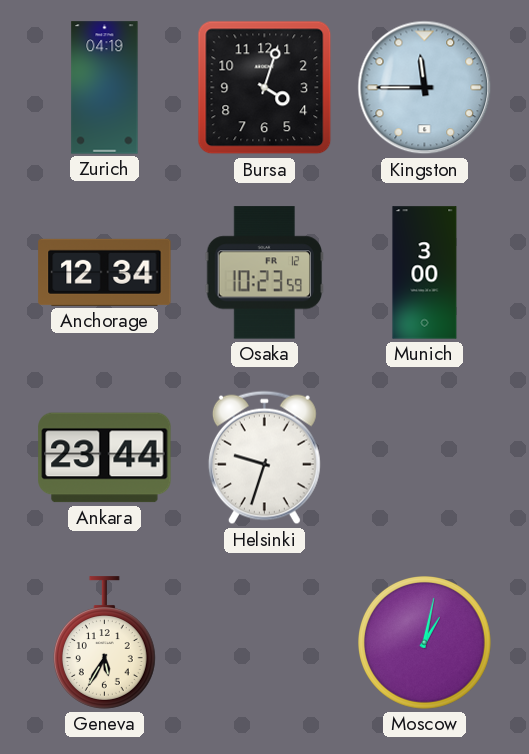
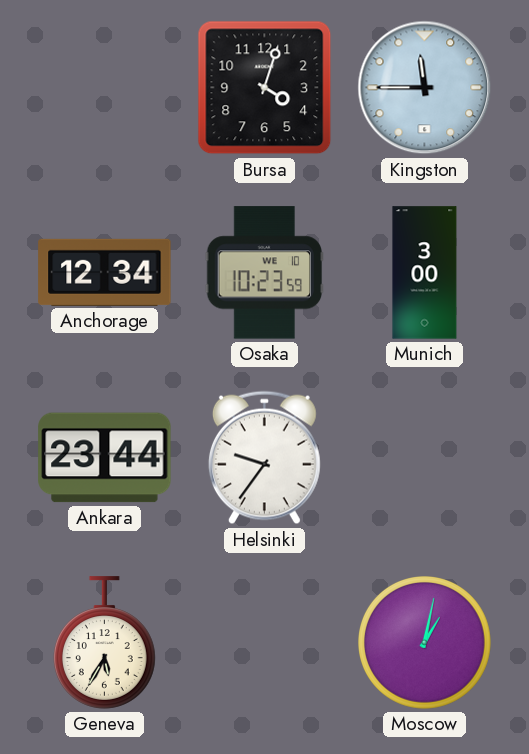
Zurich: 04:19 -> none (105, 88)
Osaka date: FR 12 -> WE 10 (265, 273)
Helsinki: 9:33 -> 9:36 (264, 458)
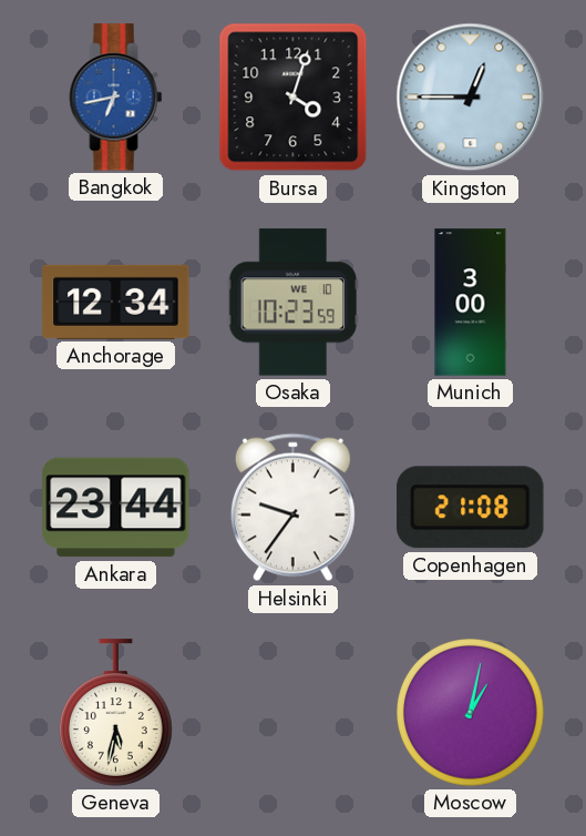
Bangkok: none -> 6:43 (116, 98)
Kingston: 11:45 -> 12:45 (471, 98)
Copenhagen: none -> 21:08 (471, 508)
Geneva: 5:35 -> 5:32 (115, 713)
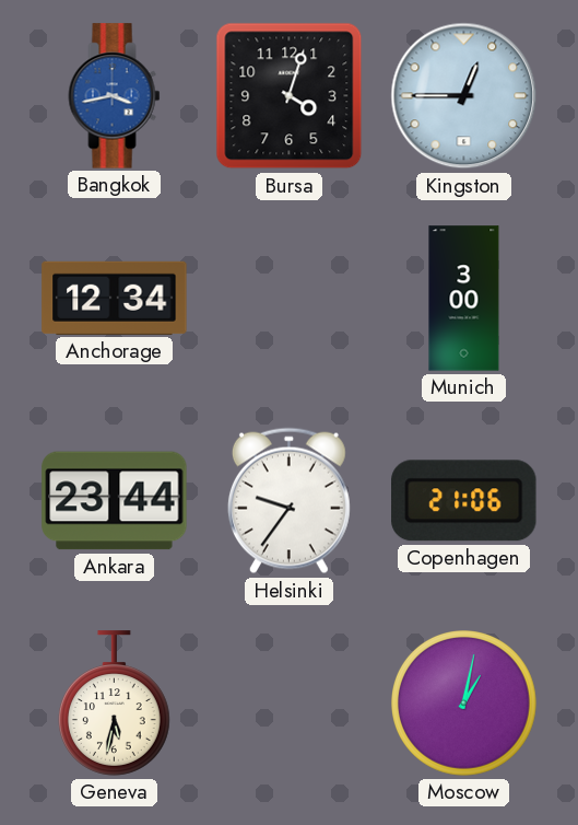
Bangkok: 6:43 -> 3:43 (115, 96)
Osaka: 10:23 -> none (294, 303)
Copenhagen: 21:08 -> 21:06 (464, 501)
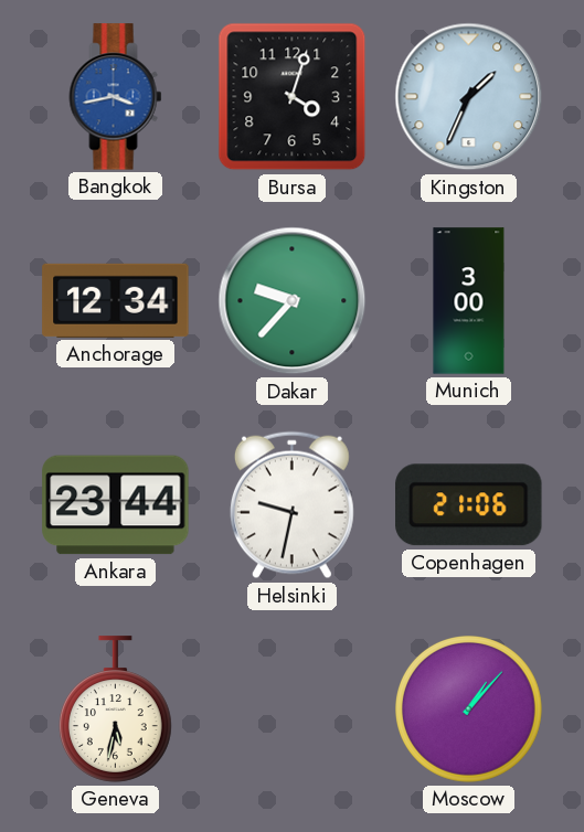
Kingston: 12:45 -> 1:34 (469, 97)
Dakar: none -> 9:37 (293, 301)
Helsinki: 9:36 -> 9:32 (291, 505)
Moscow: 1:02 -> 1:07 (469, 710)
